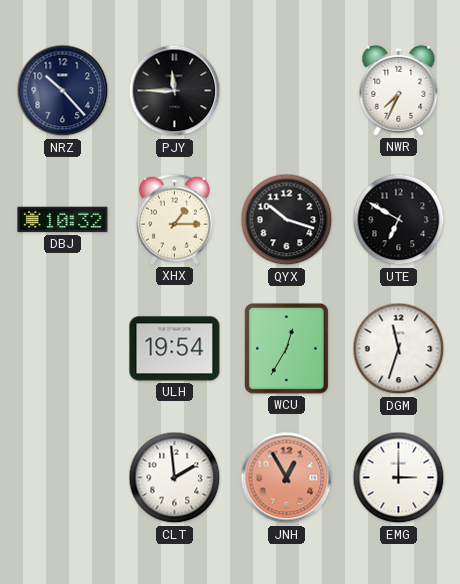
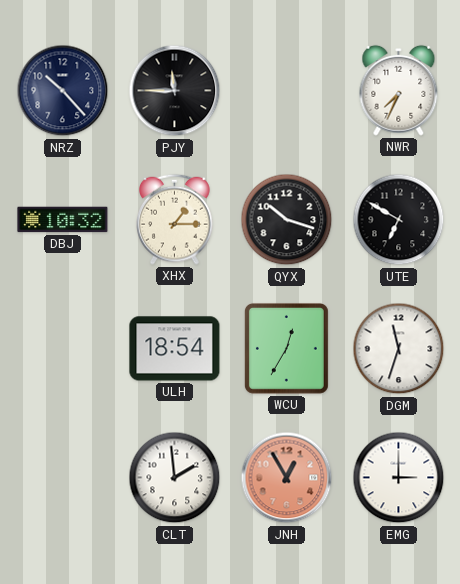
ULH: 19:54 -> 18:54 (175, 349)
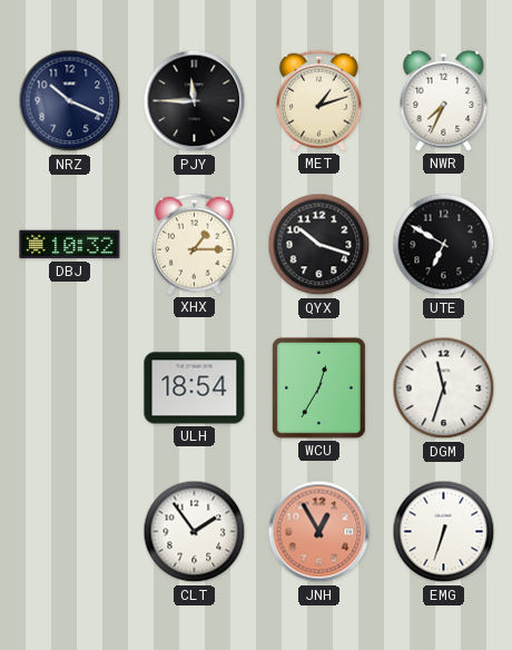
NRZ: 10:23 -> 10:19 (70, 101)
MET: none -> 1:12 (319, 100)
CLT: 1:59 -> 1:54 (195, 532)
EMG: 3:00 -> 6:33 (444, 532)
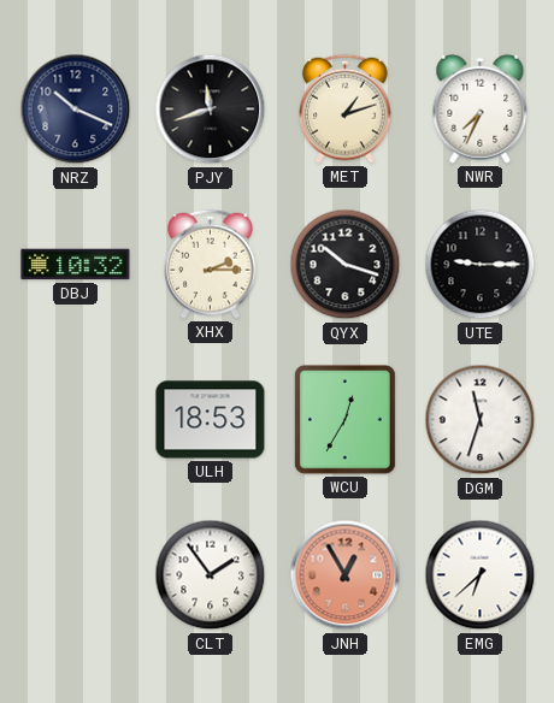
PJY: 11:45 -> 11:42 (211, 110)
XHX: 1:15 -> 2:15 (211, 264)
UTE: 6:50 -> 9:15 (481, 265)
ULH: 18:54 -> 18:53 (211, 420)
EMG: 6:33 -> 6:38 (481, 575)
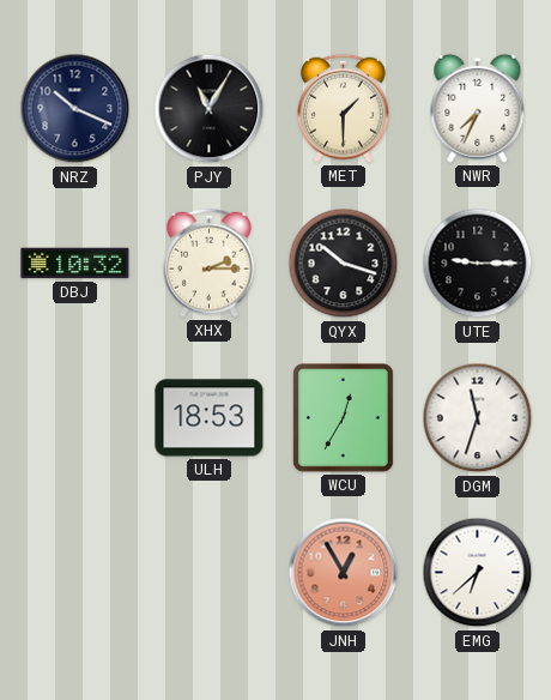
PJY: 11:42 -> 11:05 (210, 109)
MET: 1:12 -> 1:30 (344, 108)
CLT: 1:54 -> none (211, 575)
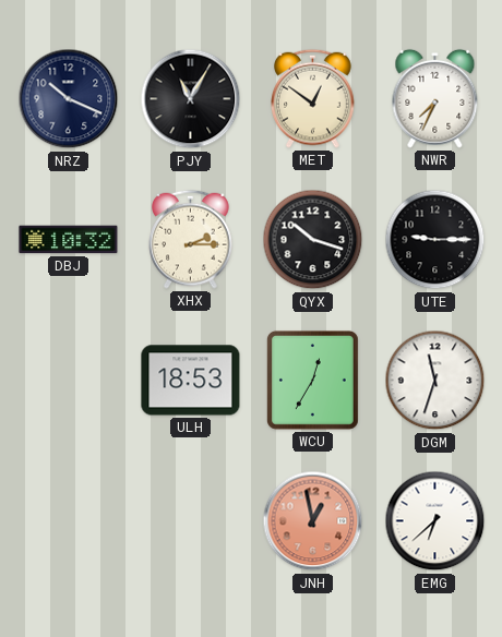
MET: 1:30 -> 12:51 (313, 98)
JNH: 12:55 -> 12:58 (313, 521)
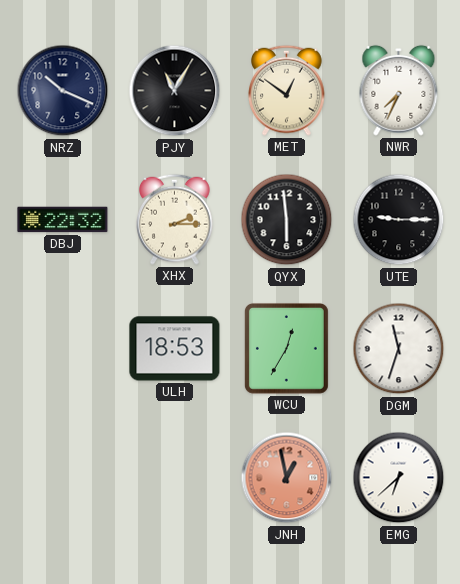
DBJ: 10:32 -> 22:32 (63, 220)
QYX: 10:18 -> 5:59 (287, 220)
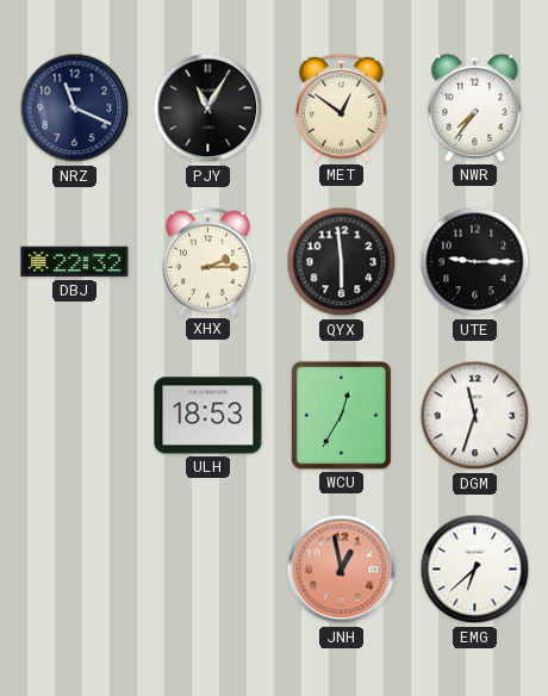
NRZ: 10:19 -> 11:19 (75, 108)
NWR: 7:34 -> 7:36 (475, 107)
